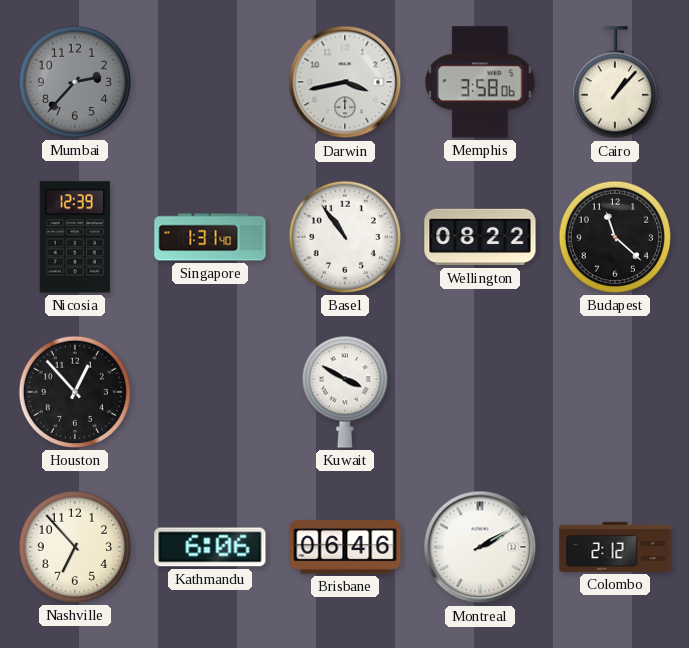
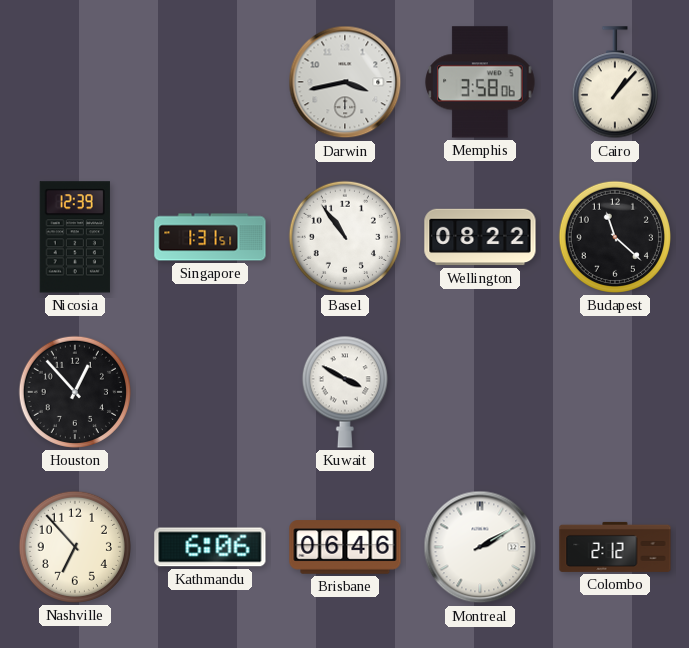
Mumbai: 2:37 -> none (75, 82)
Singapore: 1:31:40 -> 1:31:51 (210, 237)
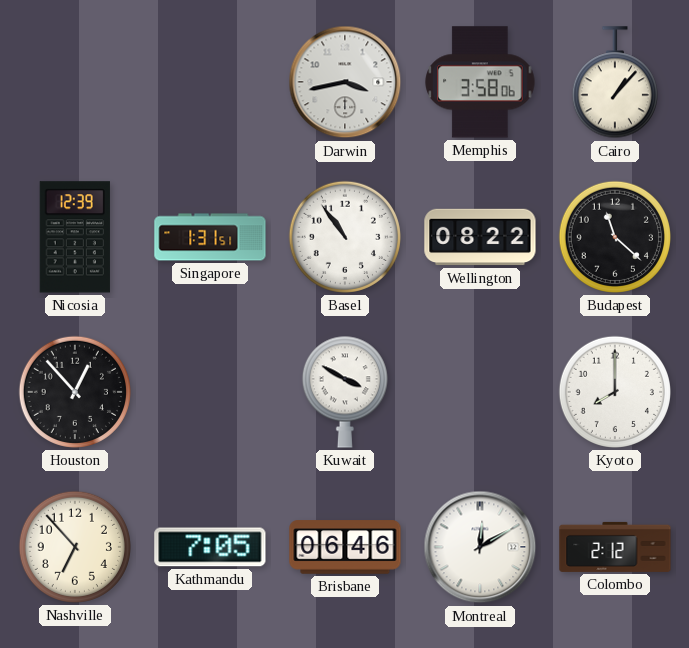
Kyoto: none -> 8:00 (615, 392)
Kathmandu: 6:06 -> 7:05 (210, 547)
Montreal: 2:10 -> 12:10 (480, 547)
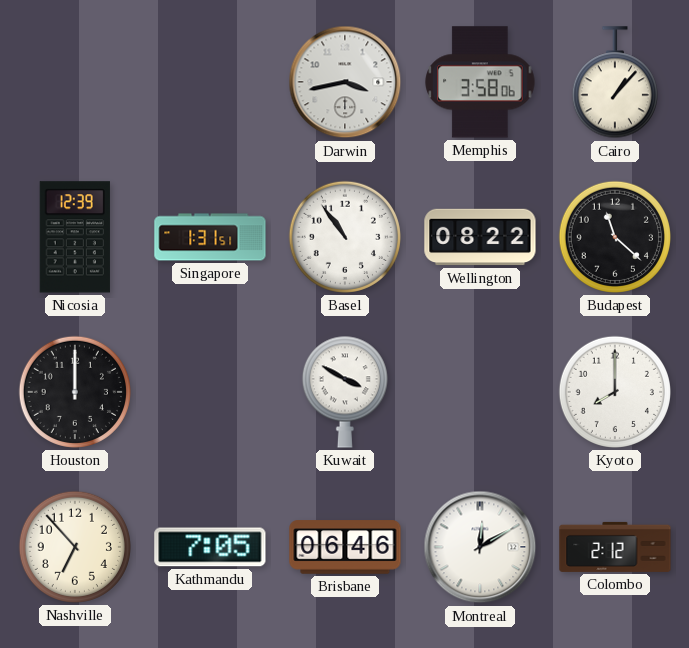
Houston: 12:53 -> 12:00 (75, 392)
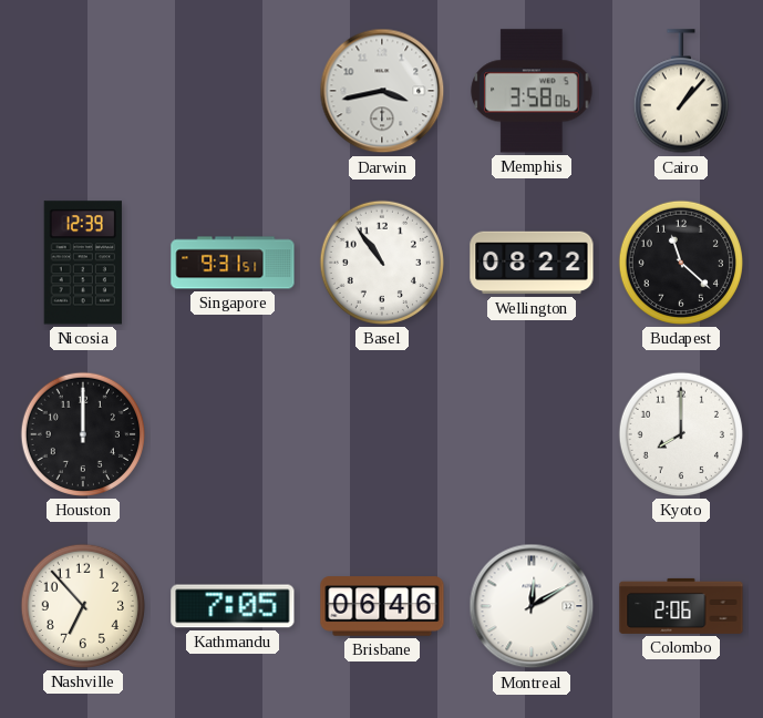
Singapore: 1:31 -> 9:31 (233, 263)
Kuwait: 3:50 -> none (345, 392)
Colombo: 2:12 -> 2:06 (681, 606)
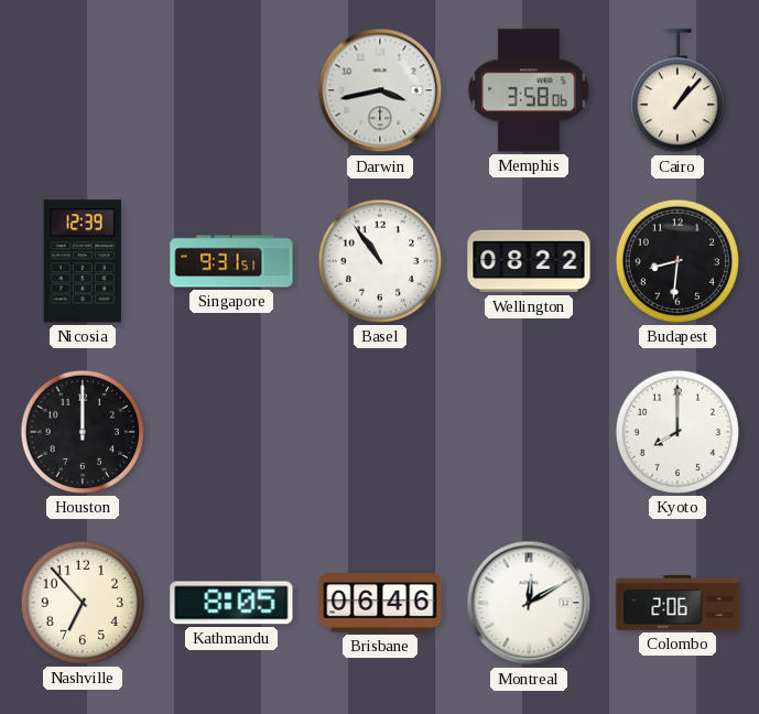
Budapest: 11:22 -> 8:31 (677, 261)
Kathmandu: 7:05 -> 8:05 (231, 603)
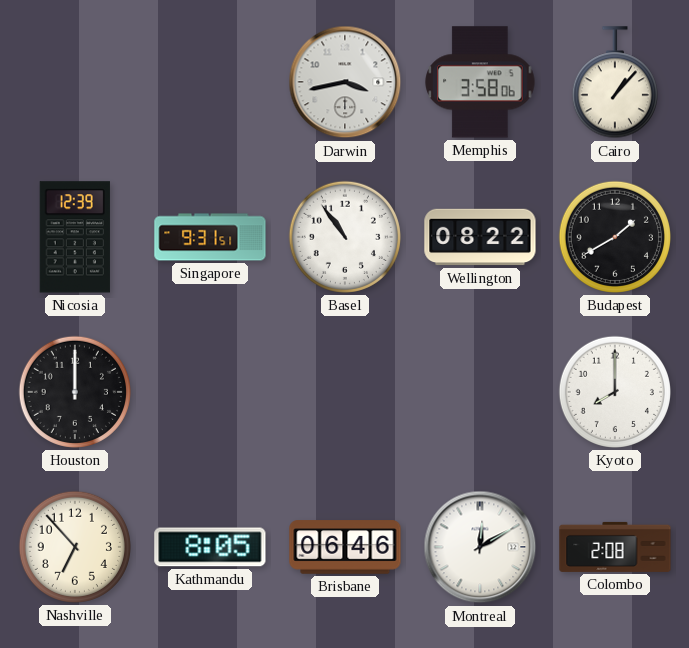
Budapest: 8:31 -> 1:40 (615, 237)
Colombo: 2:06 -> 2:08 (615, 547)
